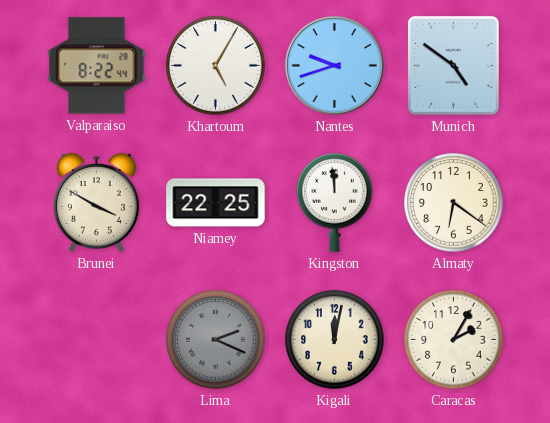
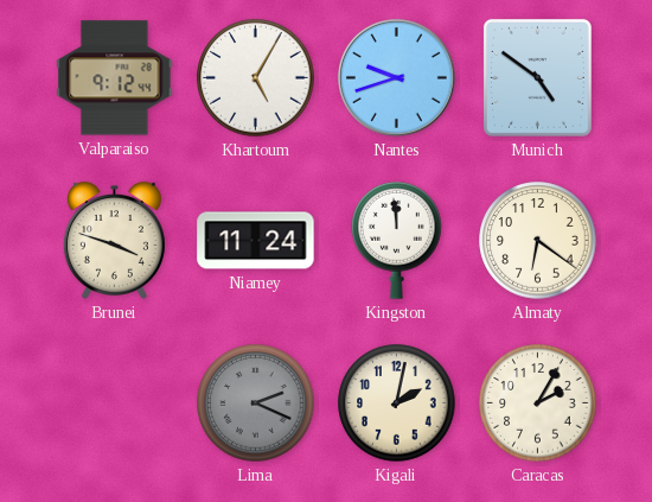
Valparaiso: 8:22 -> 9:12 (115, 78)
Brunei: 3:50 -> 3:48 (114, 240)
Niamey: 22:25 -> 11:24 (256, 241)
Kigali: 12:02 -> 2:02 (397, 403)
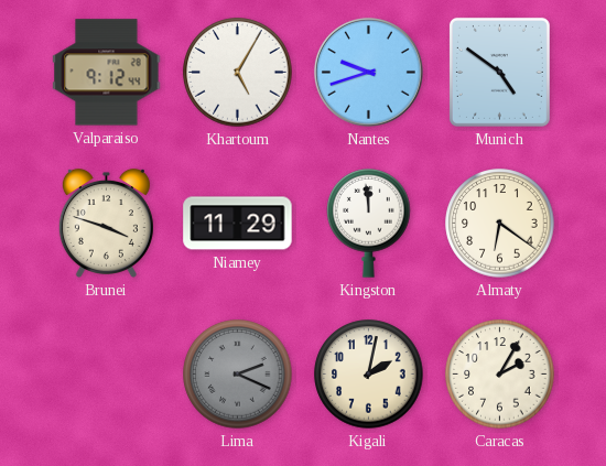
Niamey: 11:24 -> 11:29 (238, 224)
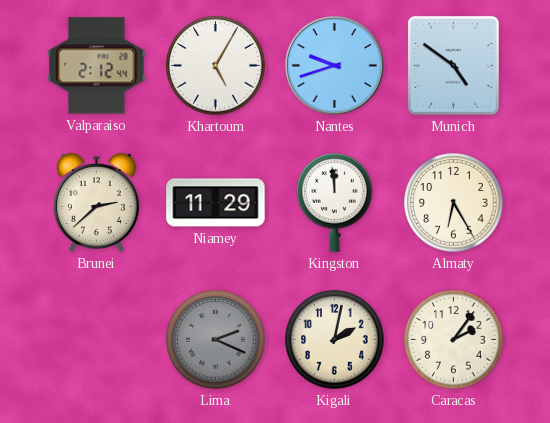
Valparaiso: 9:12 -> 2:12 (97, 66)
Brunei: 3:48 -> 2:38 (96, 202)
Almaty: 6:21 -> 6:25 (454, 203)
Caracas: 2:05 -> 2:06 (454, 340)
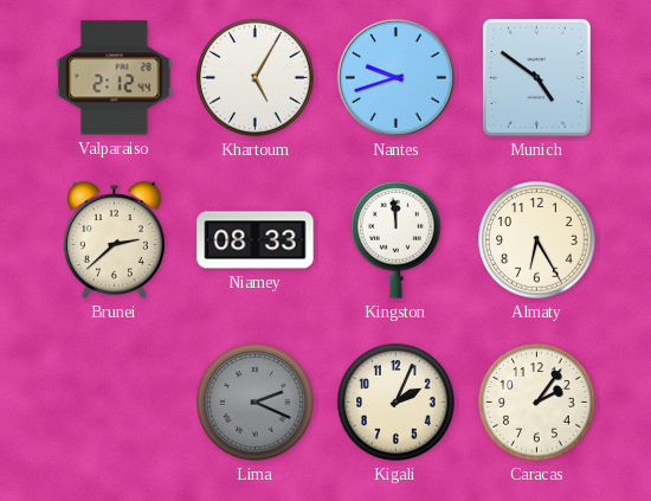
Niamey: 11:29 -> 08:33 (256, 240)
Kigali: 2:02 -> 2:04 (397, 403)
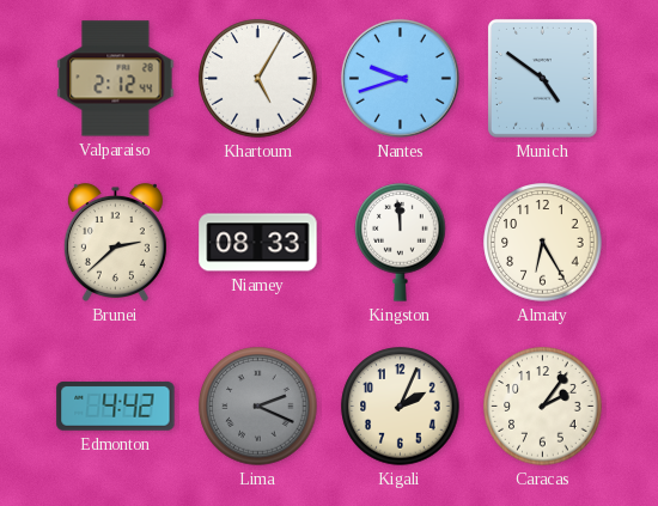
Edmonton: none -> 4:42 (116, 407)
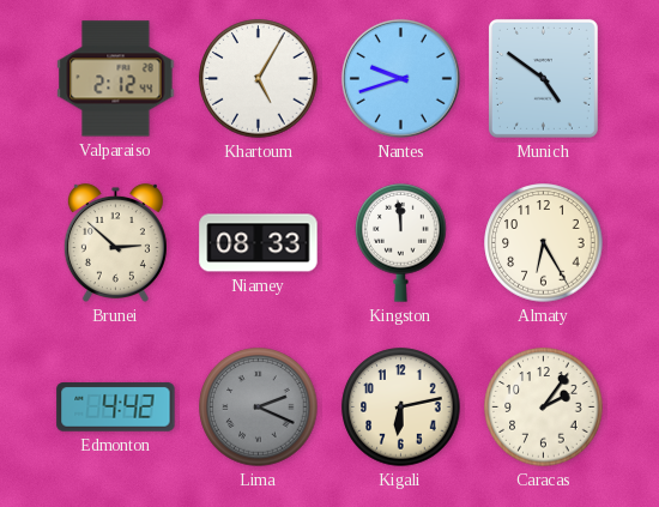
Brunei: 2:38 -> 2:52 (115, 242)
Kigali: 2:04 -> 6:13 (401, 408)
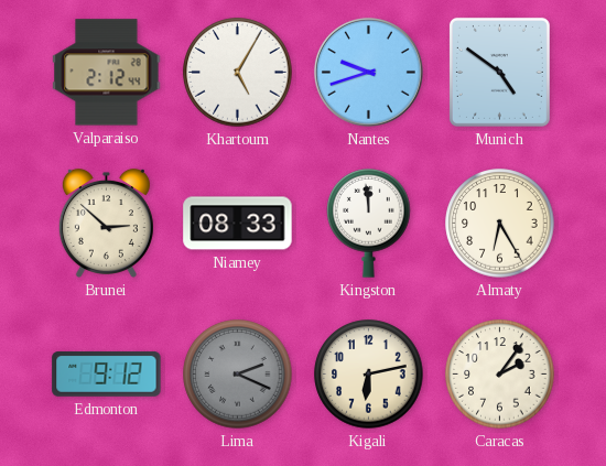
Edmonton: 4:42 -> 9:12 (107, 375)
